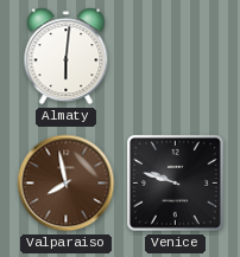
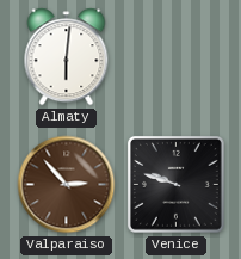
Valparaiso: 7:58 -> 2:53 (67, 185)
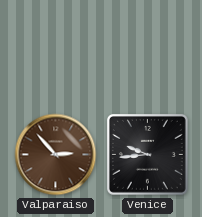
Almaty: 6:01 -> none (67, 57)
Venice: 9:48 -> 9:44 (147, 154)
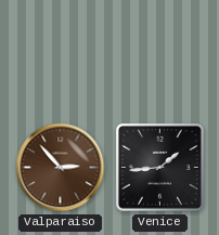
Venice: 9:44 -> 1:44 (159, 167)
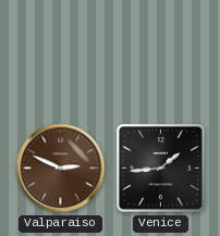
Valparaiso: 2:53 -> 2:49 (61, 169)
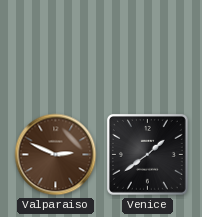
Venice: 1:44 -> 1:39 (147, 154)
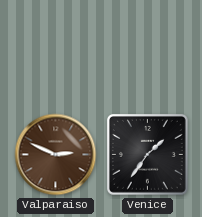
Venice: 1:39 -> 1:36 (147, 154)
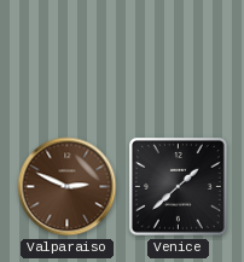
Venice: 1:36 -> 1:38 (178, 186)
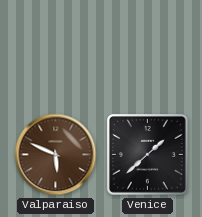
Valparaiso: 2:49 -> 5:49 (56, 155)
